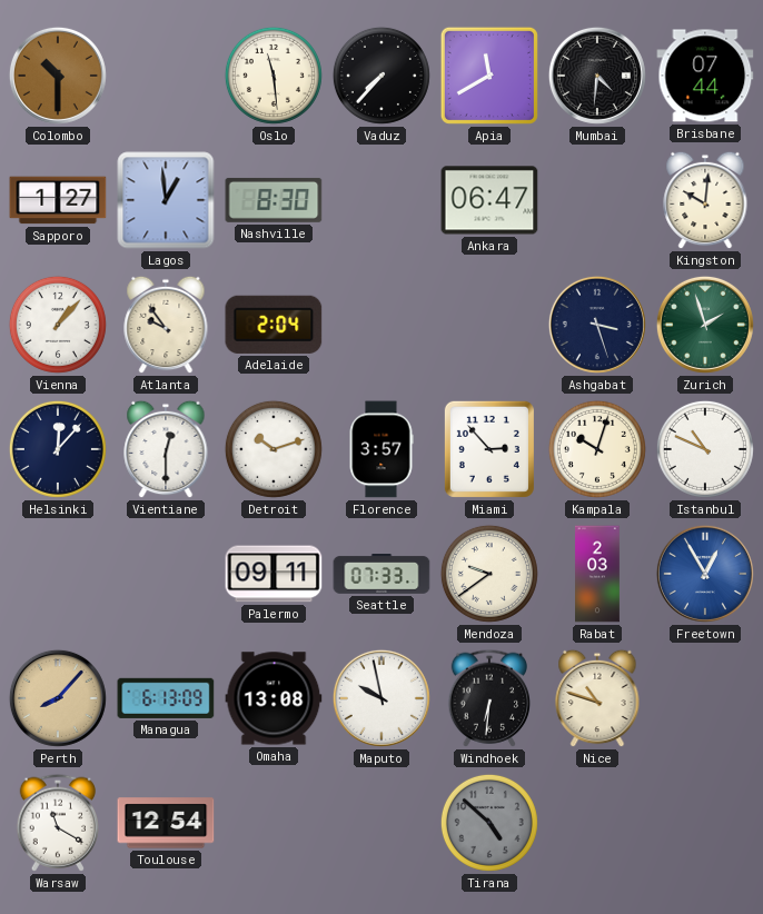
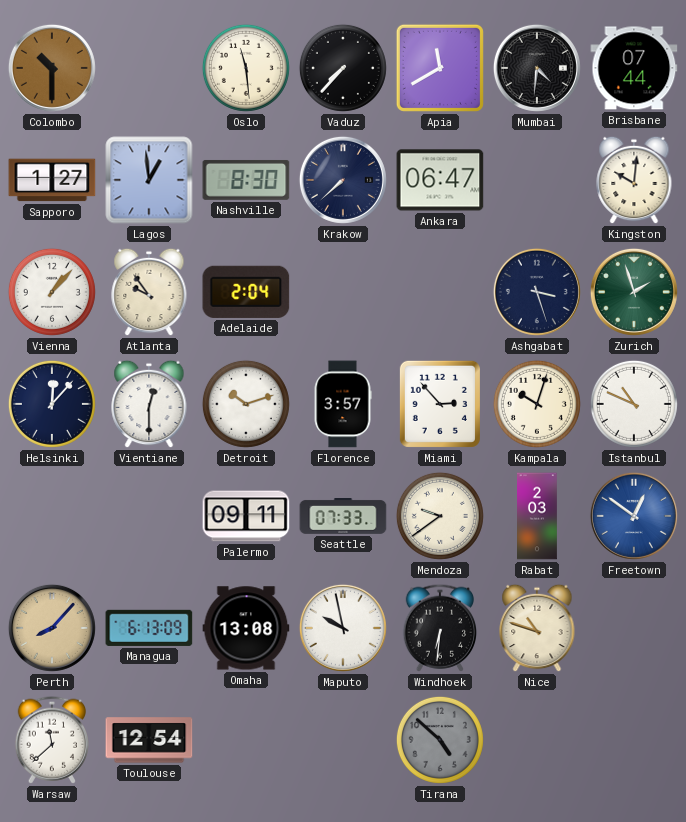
Krakow: none -> 7:38 (343, 180)
Freetown: 12:55 -> 12:51 (634, 516)
Warsaw: 11:20 -> 11:38 (51, 740)
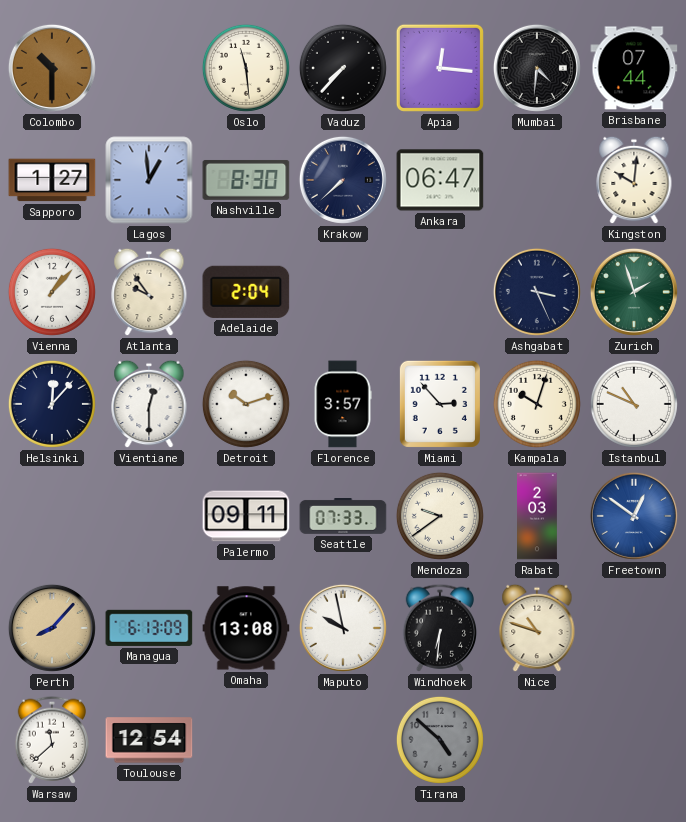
Apia: 11:40 -> 12:16 (440, 68)
Ashgabat: 3:27 -> 3:26 (537, 292)
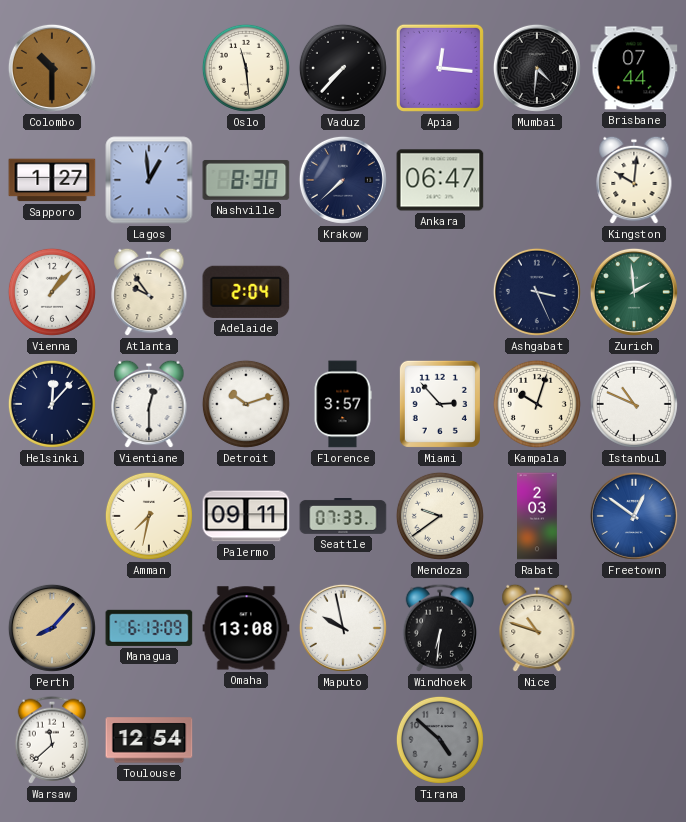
Zurich: 1:57 -> 1:59 (634, 292)
Amman: none -> 7:32 (149, 516)
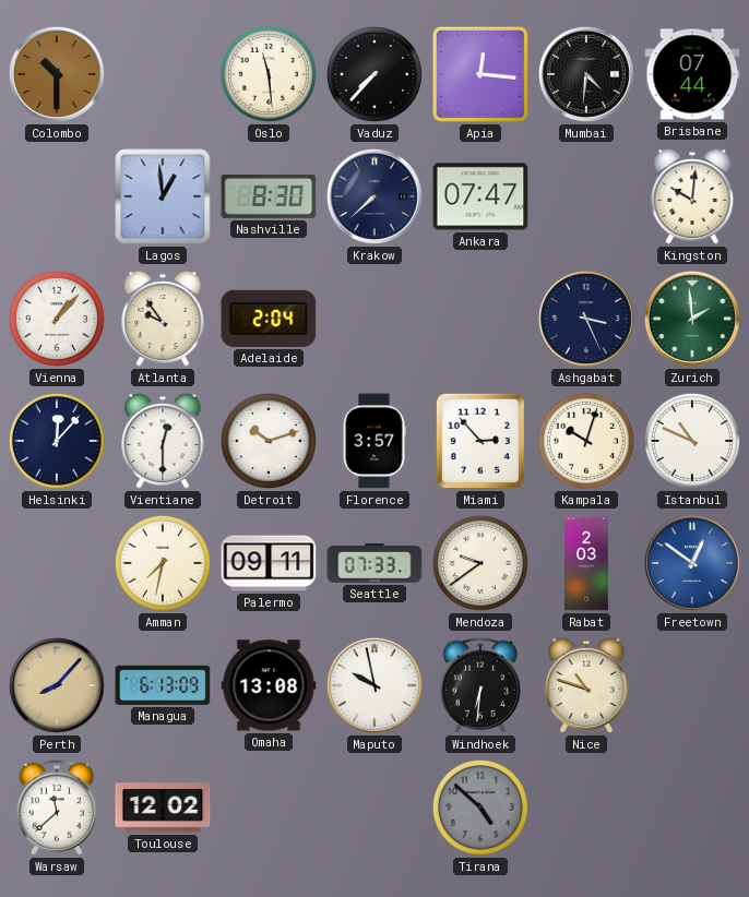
Sapporo: 1:27 -> none (52, 180)
Ankara: 06:47 -> 07:47 (480, 196)
Toulouse: 12:54 -> 12:02 (163, 808)
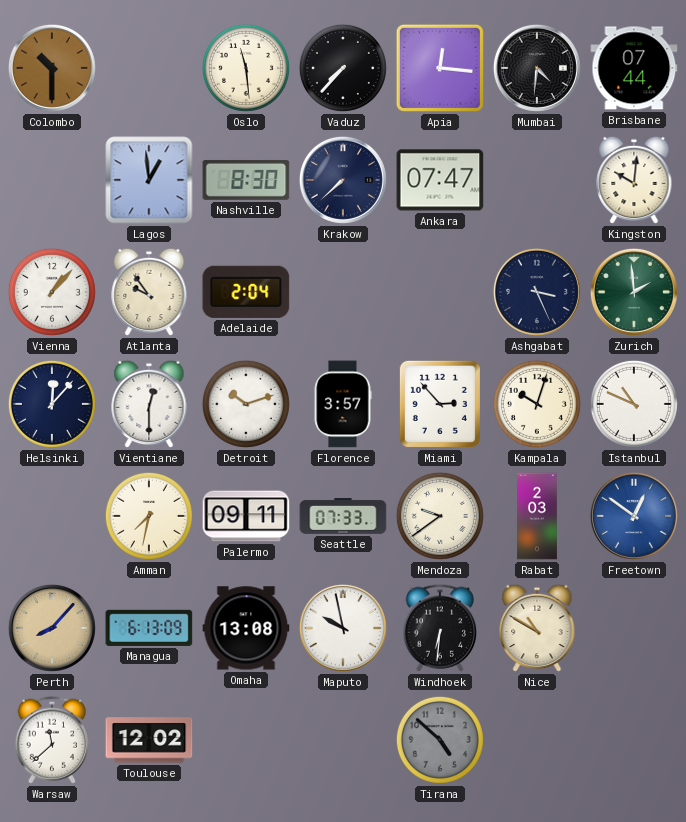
Nice: 10:48 -> 10:50 (537, 628)
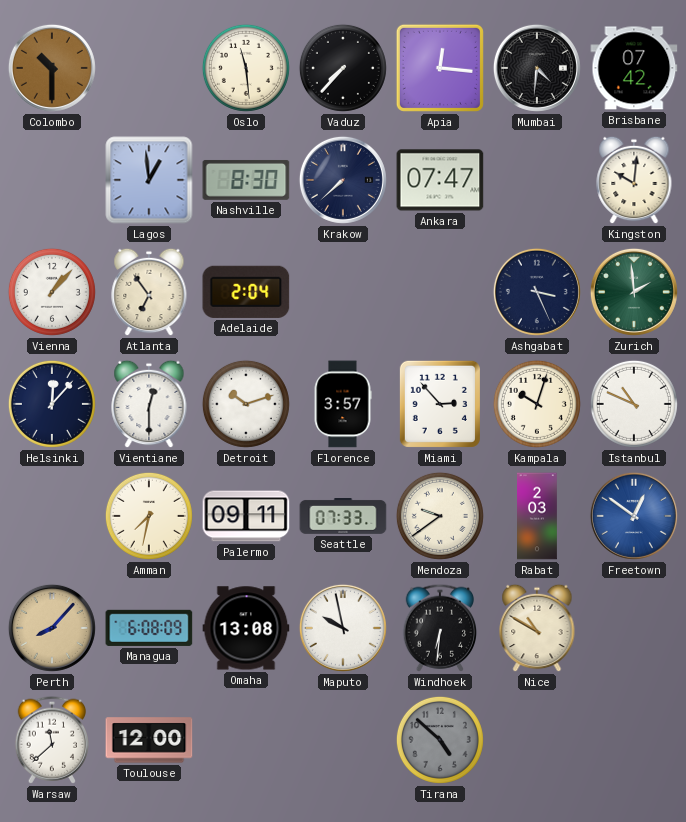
Brisbane: 07:44 -> 07:42 (634, 68)
Atlanta: 9:54 -> 6:54 (149, 292)
Managua: 6:13 -> 6:08 (149, 628)
Toulouse: 12:02 -> 12:00 (149, 740)
